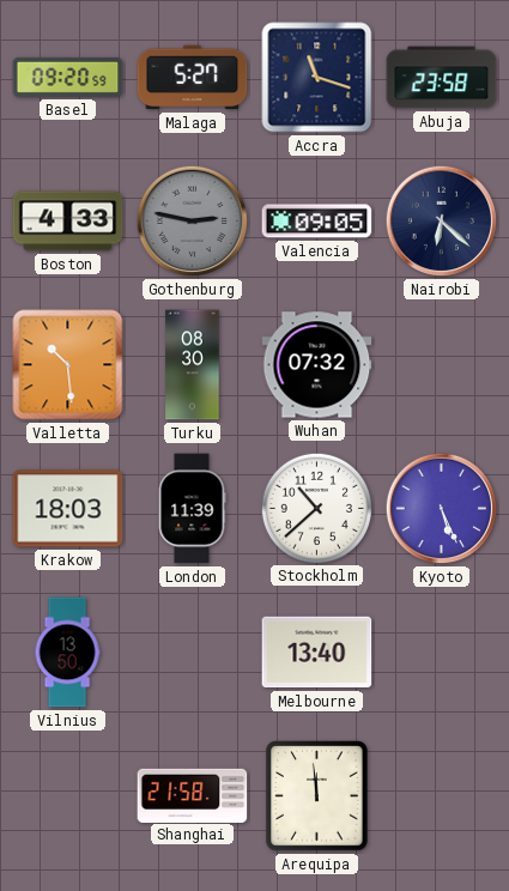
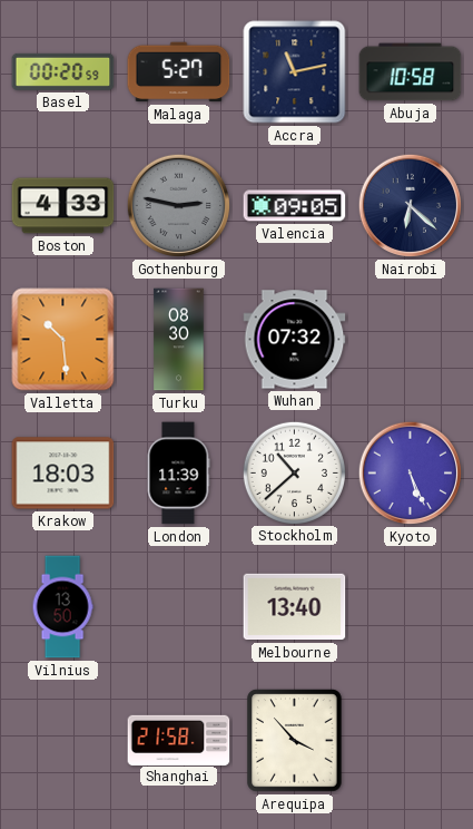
Basel: 09:20 -> 00:20 (63, 71)
Accra: 11:18 -> 11:13 (295, 72)
Abuja: 23:58 -> 10:58 (411, 72)
Arequipa: 11:59 -> 3:53 (295, 741)
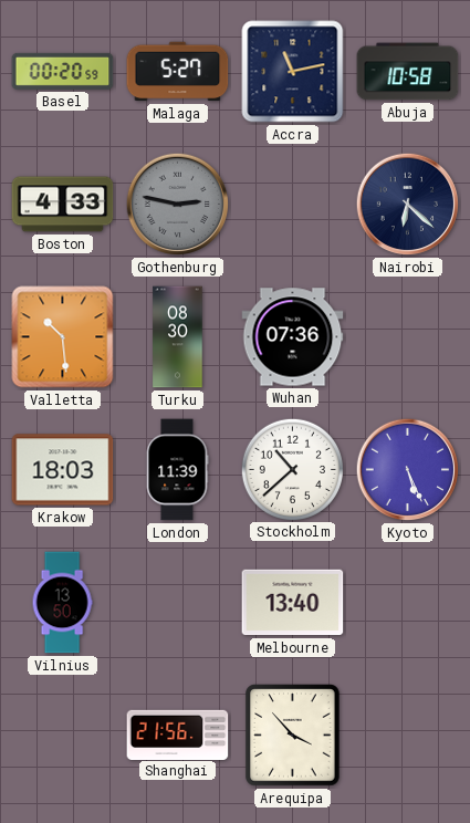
Valencia: 09:05 -> none (295, 206)
Wuhan: 07:32 -> 07:36 (293, 337)
Shanghai: 21:58 -> 21:56 (178, 735)
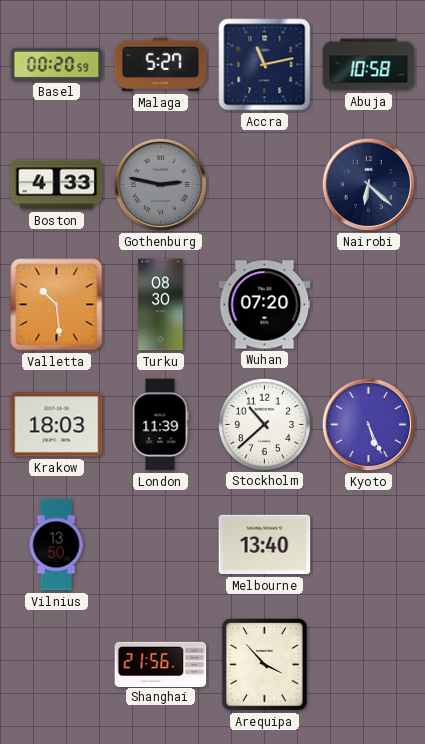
Wuhan: 07:36 -> 07:20 (265, 305)
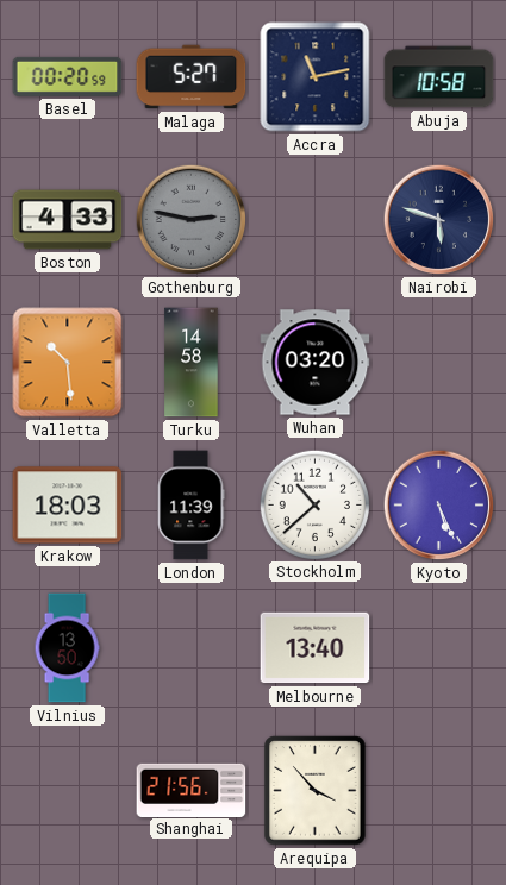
Nairobi: 6:22 -> 5:48 (439, 220)
Turku: 08:30 -> 14:58 (192, 363)
Wuhan: 07:20 -> 03:20 (316, 363)
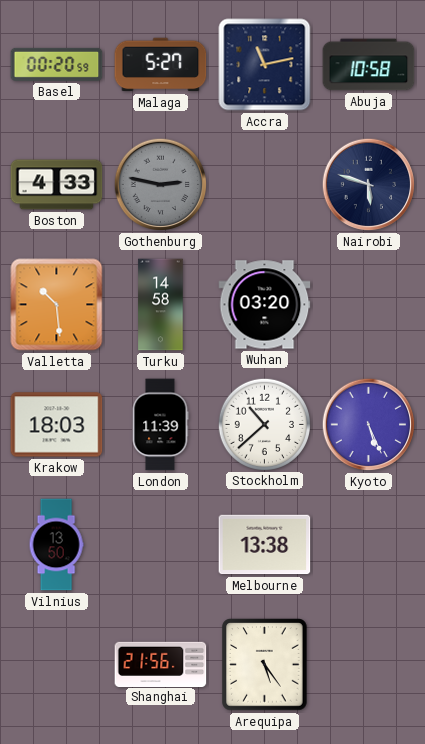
Melbourne: 13:40 -> 13:38 (265, 545)
Arequipa: 3:53 -> 5:24 (265, 665)
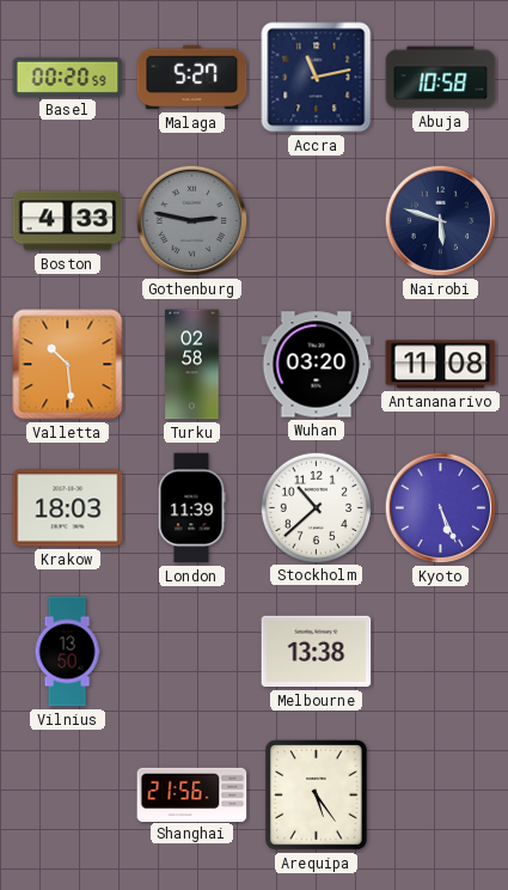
Turku: 14:58 -> 02:58 (192, 365)
Antananarivo: none -> 11:08 (441, 365)
